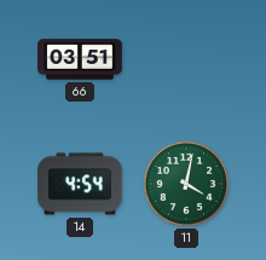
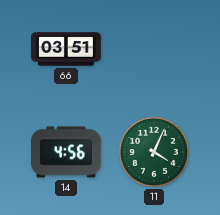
14: 4:54 -> 4:56 (66, 152)
11: 4:02 -> 4:04 (154, 152)
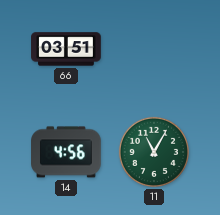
11: 4:04 -> 11:05 (154, 152)
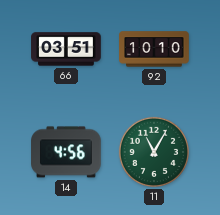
92: none -> 10:10 (154, 49)
